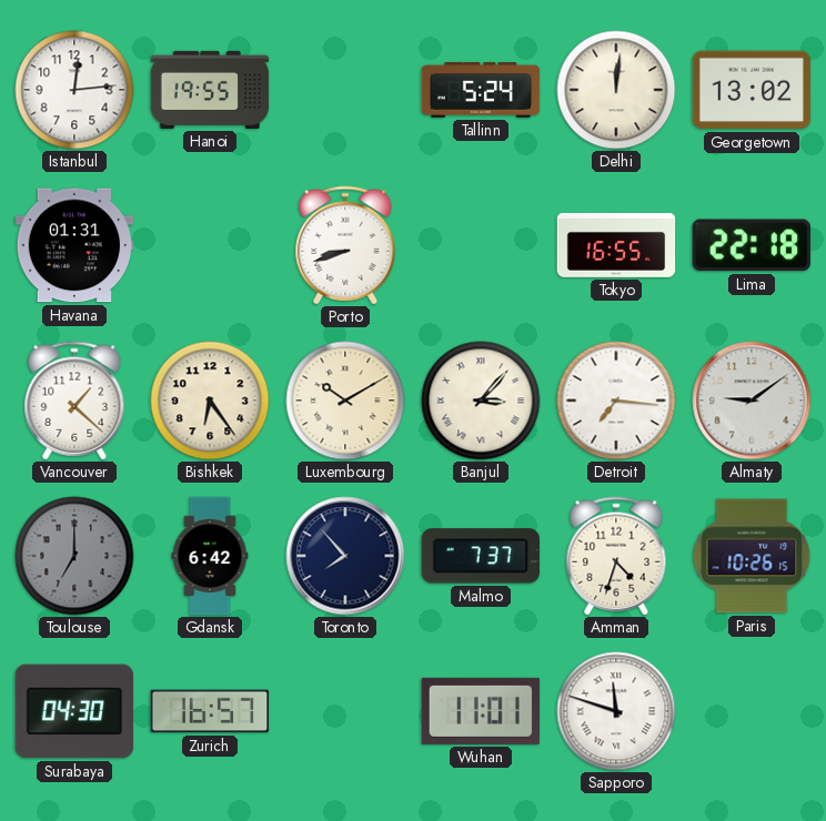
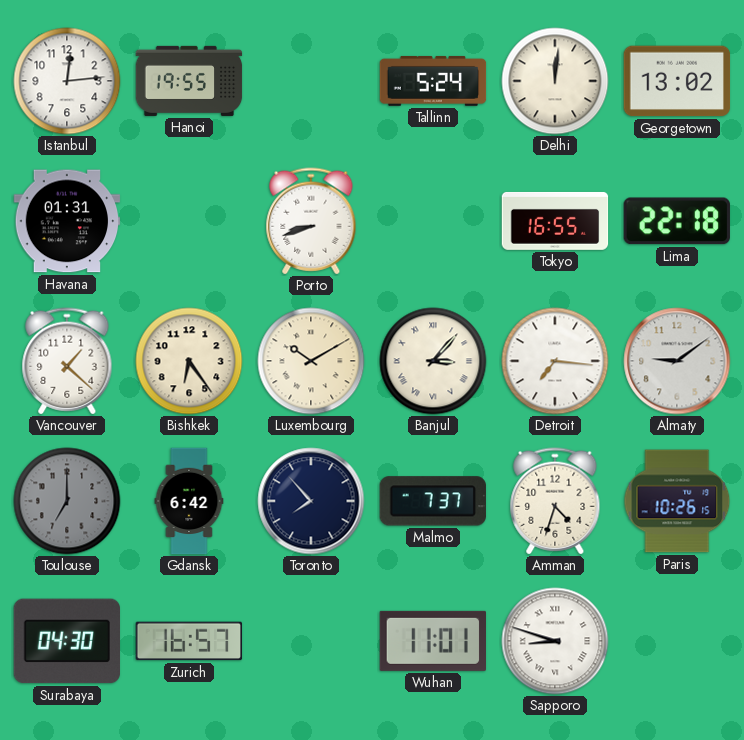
Sapporo: 11:48 -> 8:48 (555, 641)
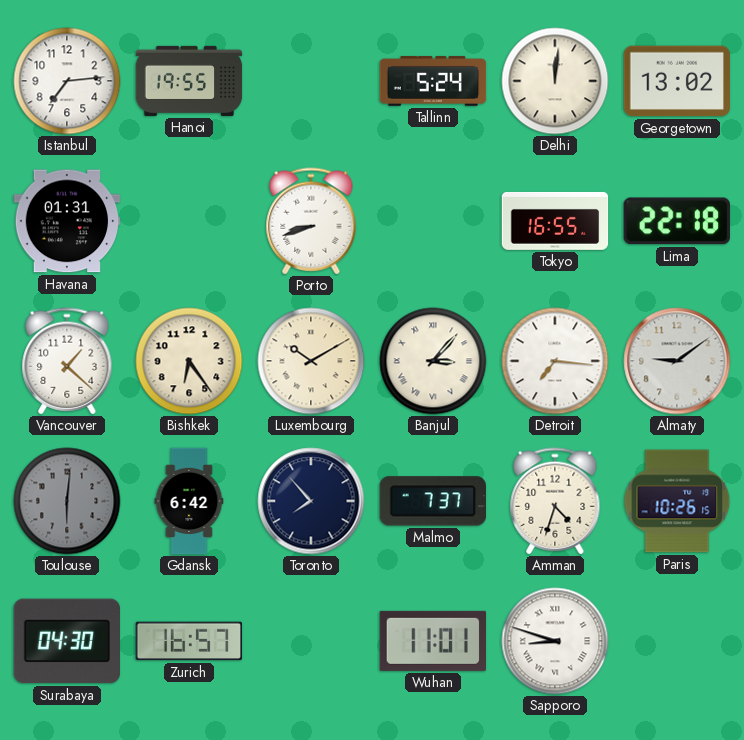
Istanbul: 12:14 -> 7:14 (67, 81)
Toulouse: 7:00 -> 6:01 (67, 501)
